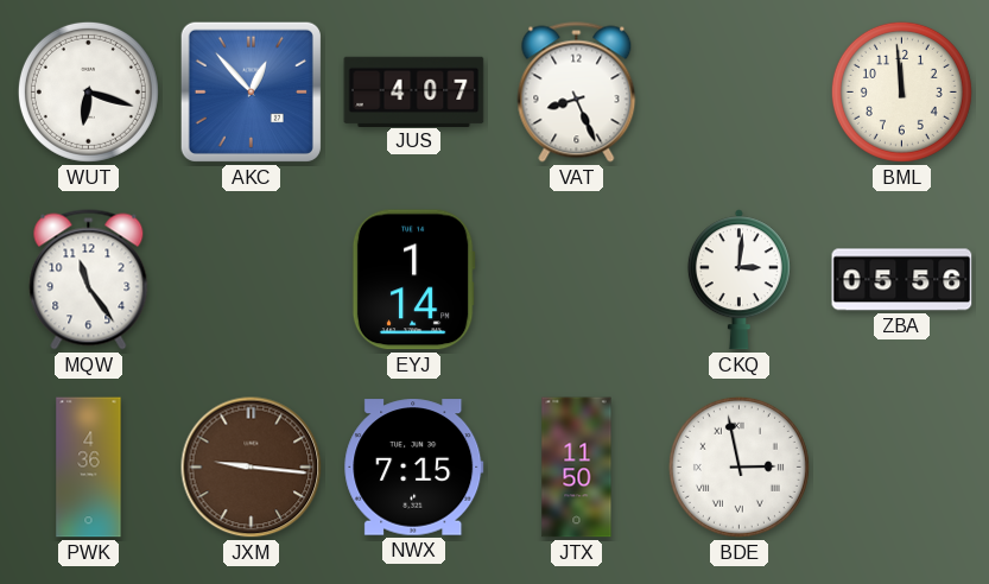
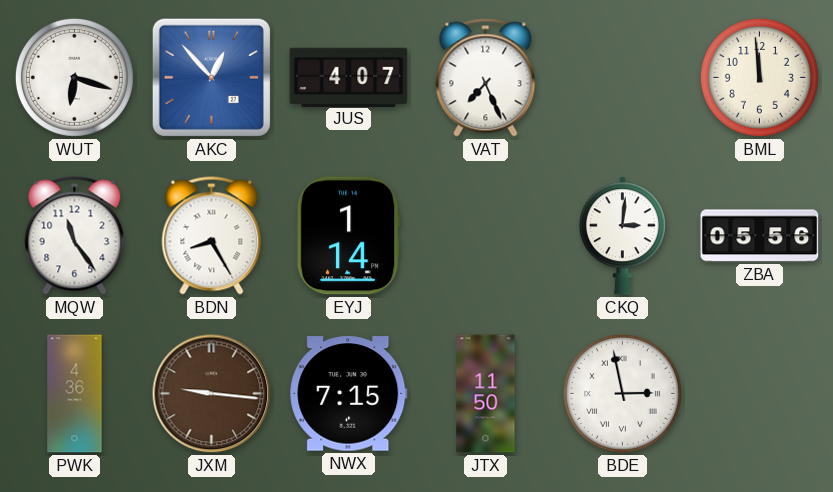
VAT: 8:26 -> 7:26 (486, 78)
BDN: none -> 8:25 (212, 236)
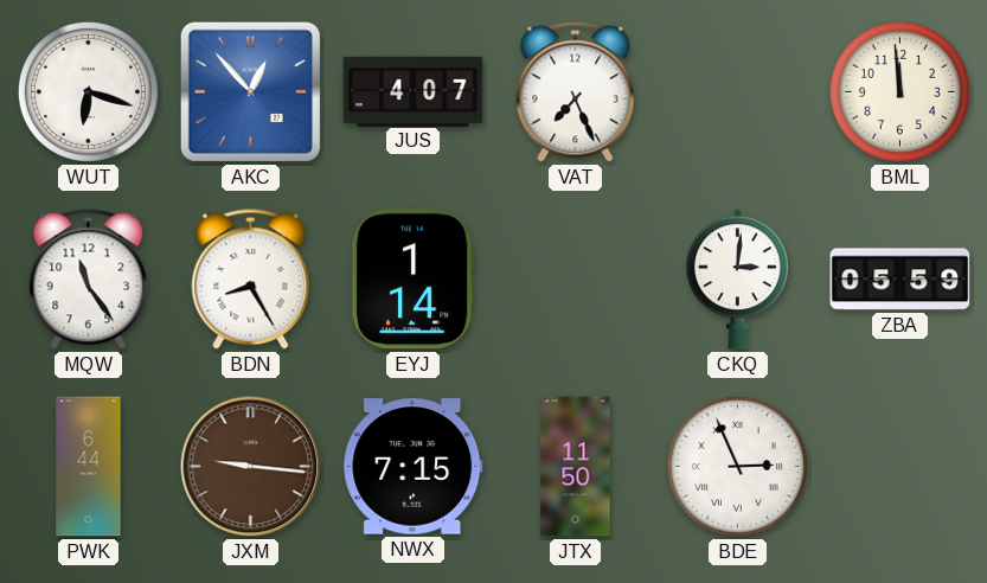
ZBA: 05:56 -> 05:59 (901, 280)
PWK: 4:36 -> 6:44 (89, 467)
BDE: 2:58 -> 2:56 (737, 466)
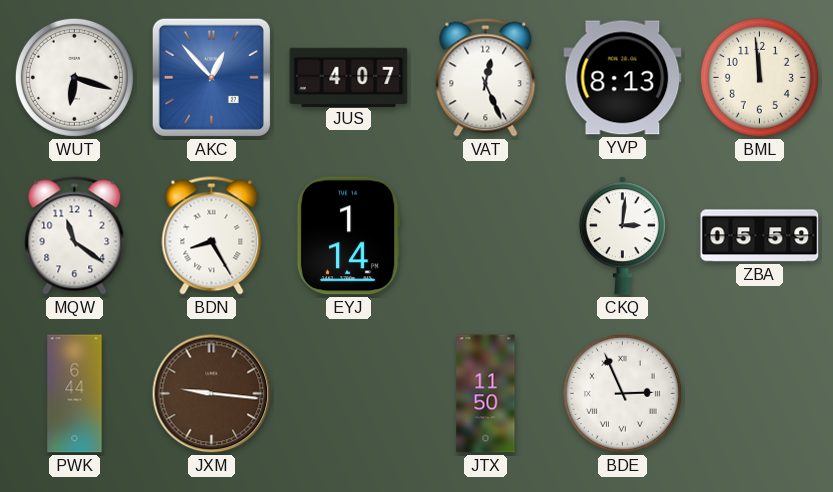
VAT: 7:26 -> 12:26 (486, 78)
YVP: none -> 8:13 (623, 78)
MQW: 11:24 -> 11:21 (75, 236)
NWX: 7:15 -> none (414, 467)
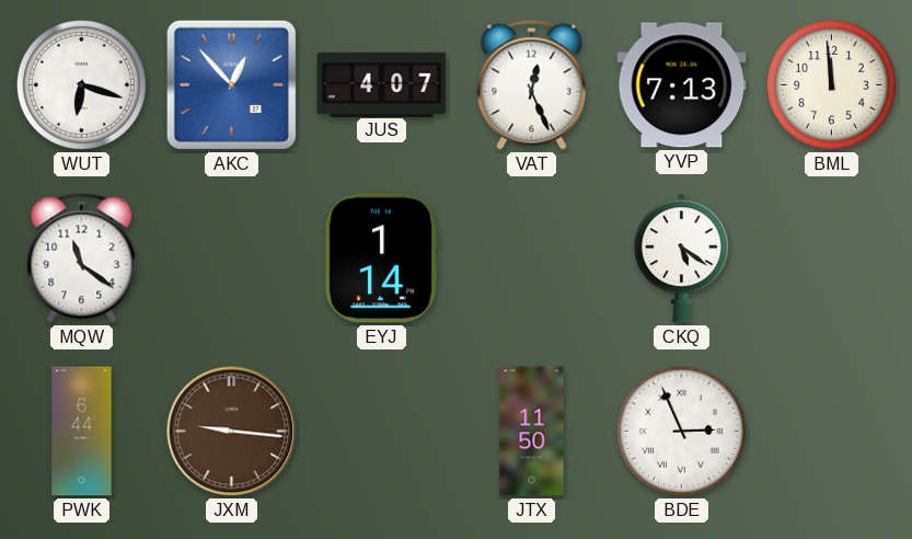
YVP: 8:13 -> 7:13 (682, 85)
BDN: 8:25 -> none (212, 236)
CKQ: 3:01 -> 5:21 (681, 259)
ZBA: 05:59 -> none (760, 236)
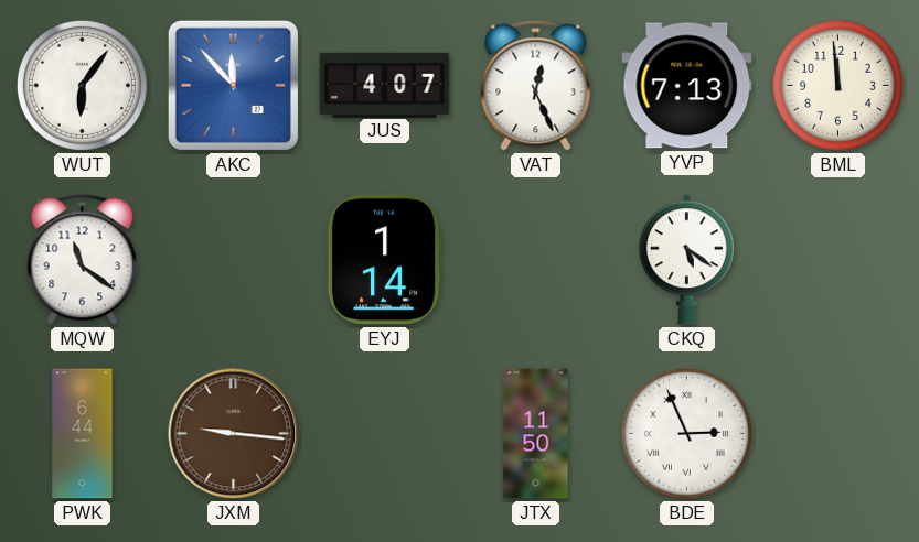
WUT: 6:18 -> 6:06 (82, 85)
AKC: 12:53 -> 11:53 (233, 85)
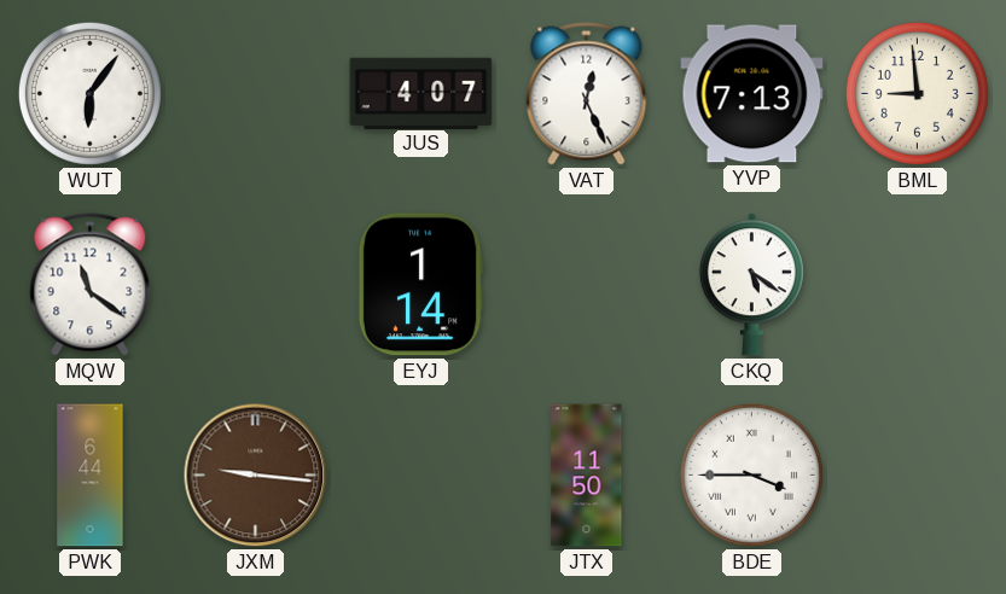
AKC: 11:53 -> none (233, 85)
BML: 11:59 -> 8:59 (917, 93)
BDE: 2:56 -> 3:45 (751, 474)
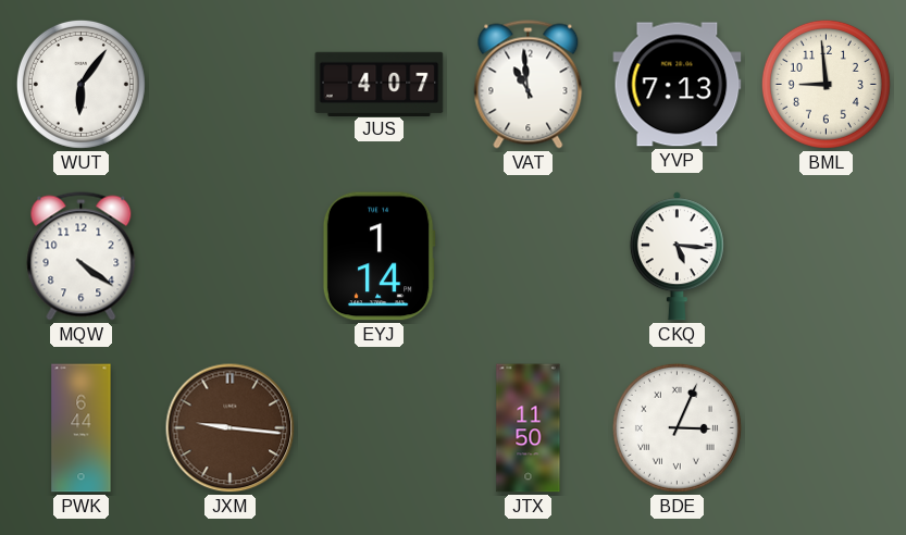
VAT: 12:26 -> 10:59 (529, 85)
MQW: 11:21 -> 4:21 (82, 257)
CKQ: 5:21 -> 5:16 (677, 257)
BDE: 3:45 -> 3:04 (677, 427)
